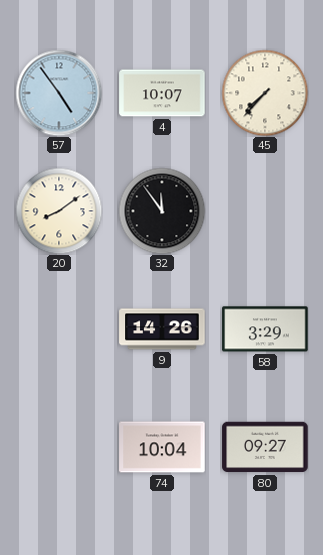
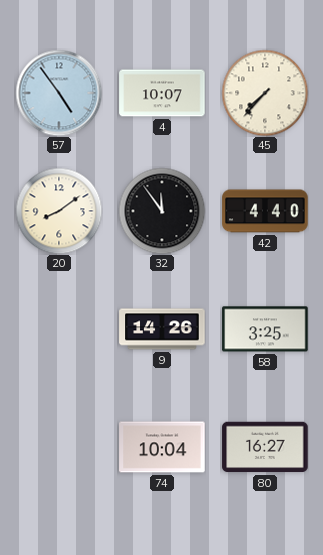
42: none -> 4:40 (265, 211)
58: 3:29 -> 3:25 (265, 329)
80: 09:27 -> 16:27 (265, 447)
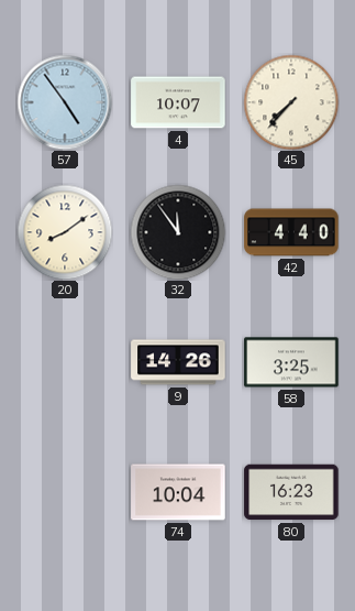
80: 16:27 -> 16:23 (291, 492)
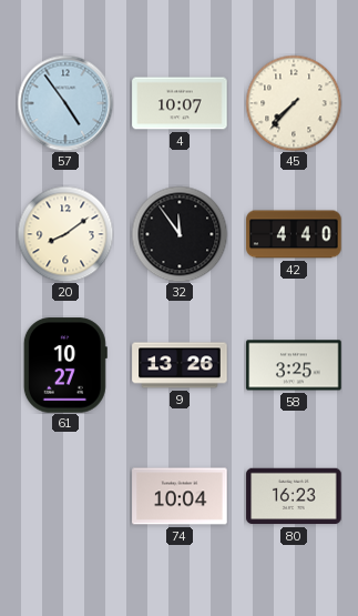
61: none -> 10:27 (65, 365)
9: 14:26 -> 13:26 (180, 365)
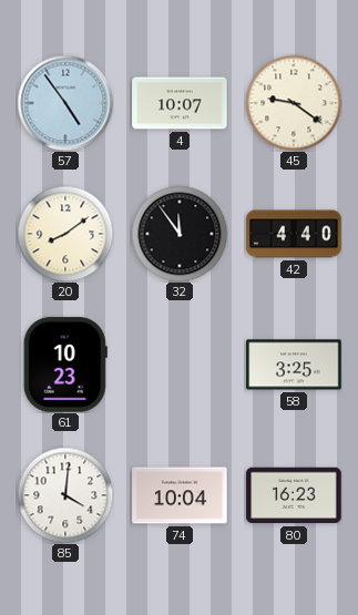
45: 7:37 -> 9:21 (294, 103)
61: 10:27 -> 10:23 (65, 365)
9: 13:26 -> none (180, 365)
85: none -> 4:01 (65, 495)
